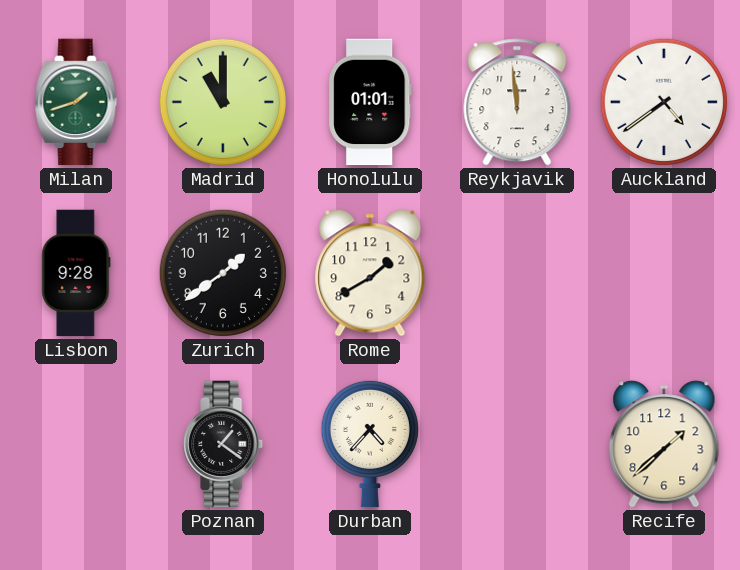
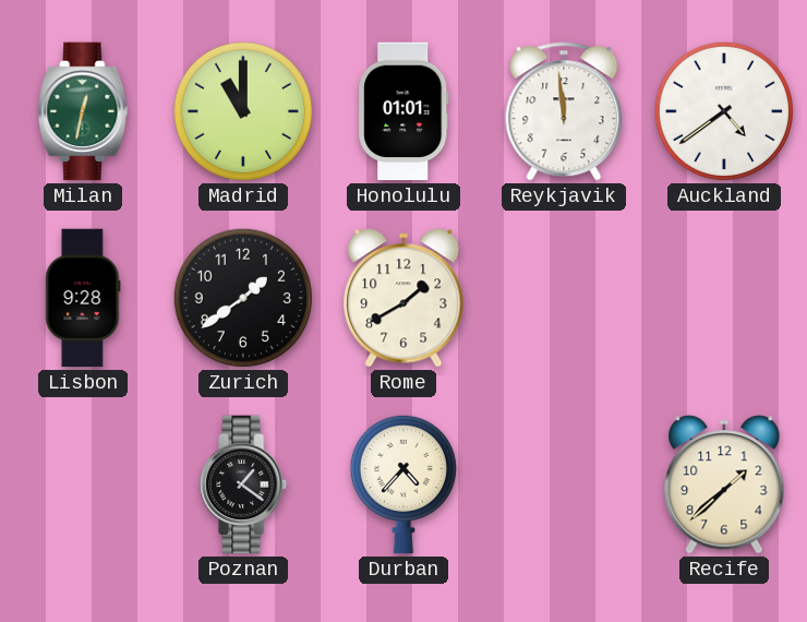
Milan: 1:42 -> 12:32 (83, 111)
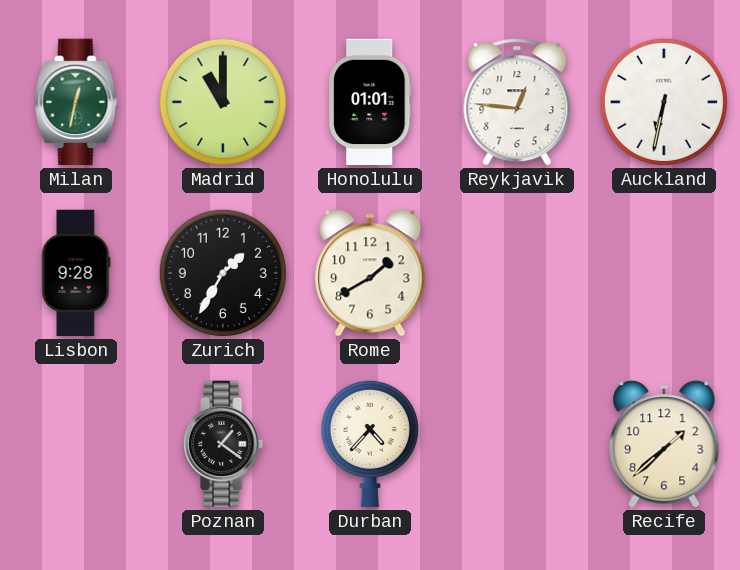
Reykjavik: 11:59 -> 12:46 (517, 102)
Auckland: 4:39 -> 6:32 (664, 102)
Zurich: 1:39 -> 1:35 (223, 273)
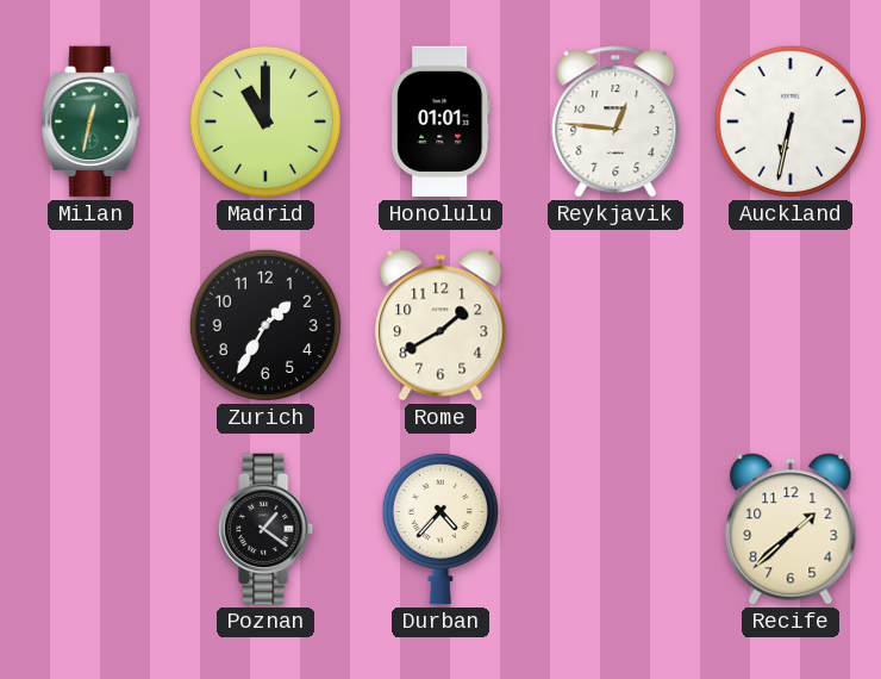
Lisbon: 9:28 -> none (76, 273)
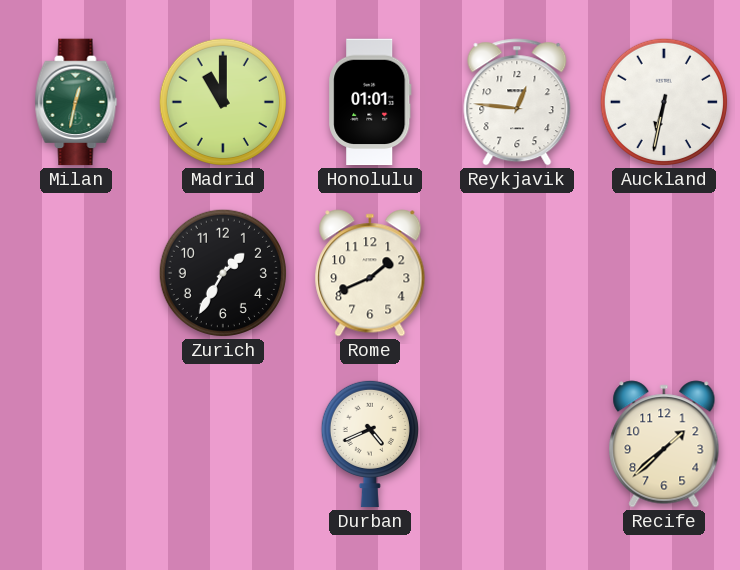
Rome: 1:40 -> 1:41 (370, 273)
Poznan: 1:21 -> none (267, 529)
Durban: 4:37 -> 4:41 (370, 444)
